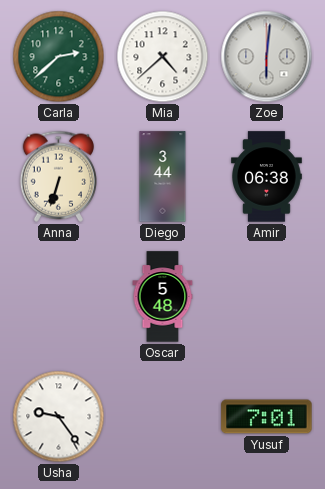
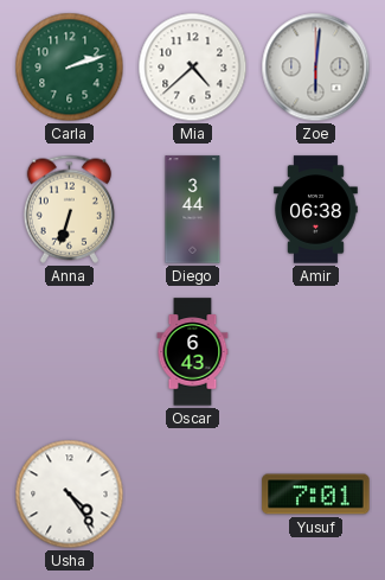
Carla: 2:38 -> 2:12 (70, 68)
Oscar: 5:48 -> 6:43 (193, 352)
Usha: 9:24 -> 4:24 (70, 495)
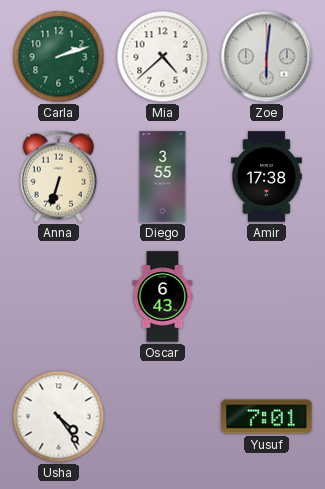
Diego: 3:44 -> 3:55 (163, 177)
Amir: 06:38 -> 17:38 (267, 177)
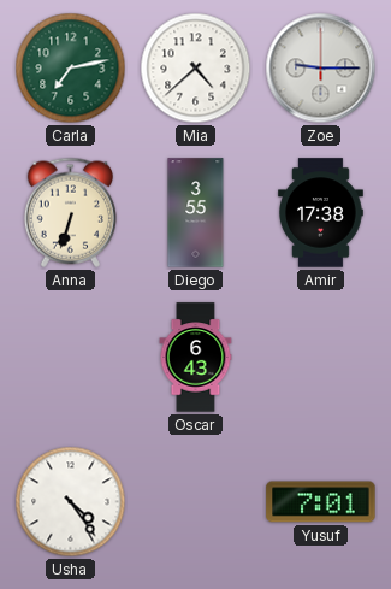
Carla: 2:12 -> 7:13 (71, 69)
Zoe: 6:01 -> 9:15 (321, 69)
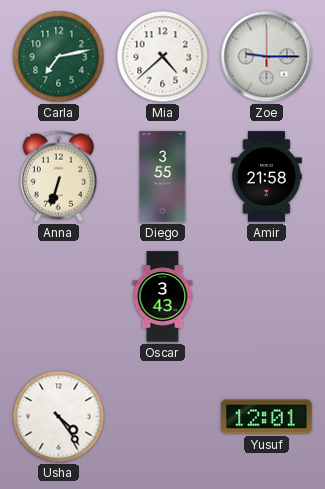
Amir: 17:38 -> 21:58 (267, 177)
Oscar: 6:43 -> 3:43 (163, 297)
Yusuf: 7:01 -> 12:01 (267, 417)
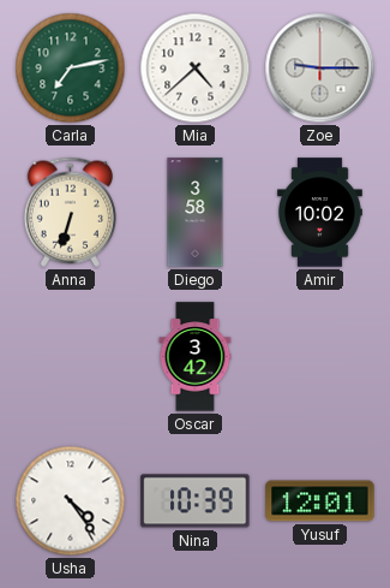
Diego: 3:55 -> 3:58 (196, 213)
Amir: 21:58 -> 10:02 (320, 213)
Oscar: 3:43 -> 3:42 (196, 357)
Nina: none -> 10:39 (196, 501)
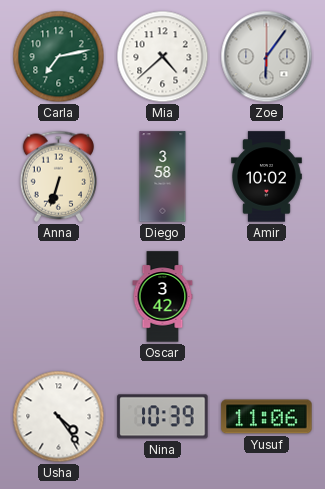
Zoe: 9:15 -> 6:06 (267, 57)
Yusuf: 12:01 -> 11:06 (267, 417)
